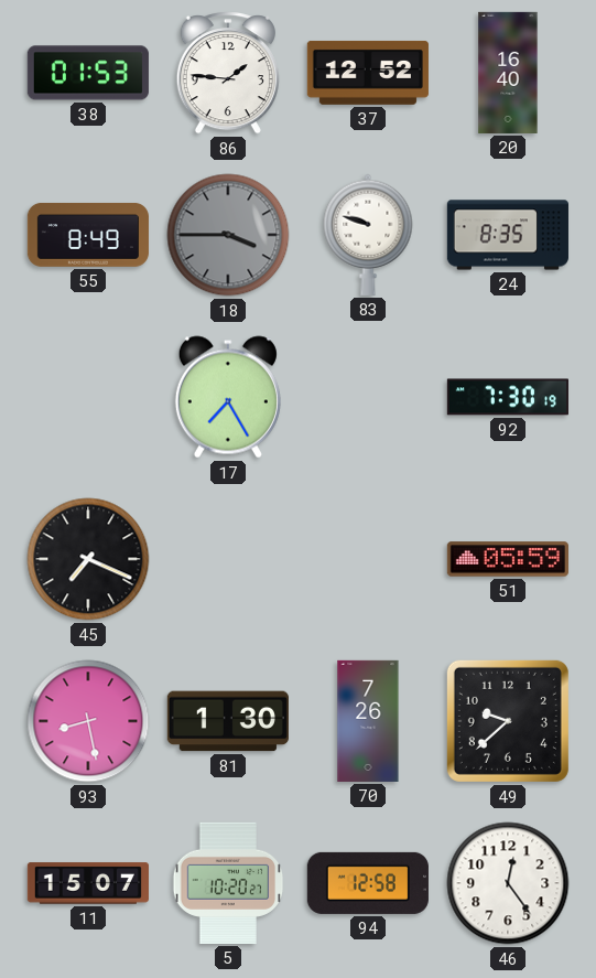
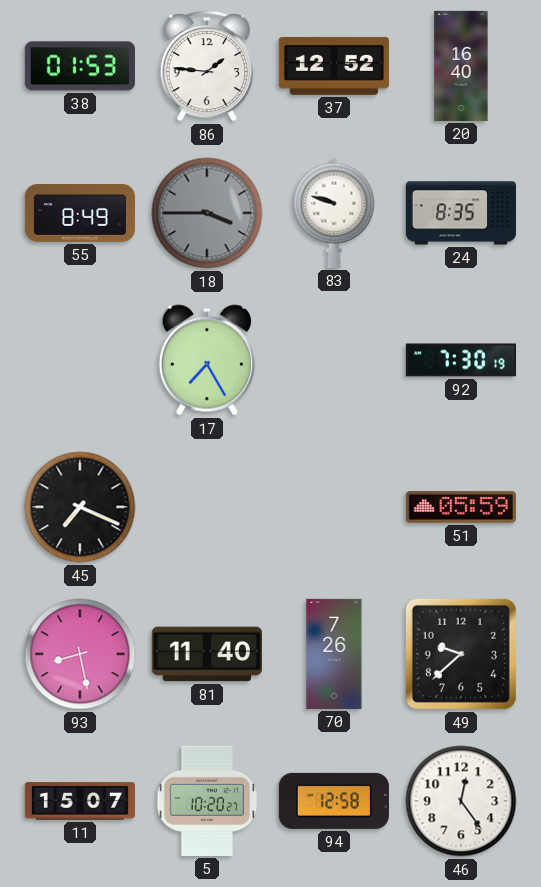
81: 1:30 -> 11:40 (207, 654)
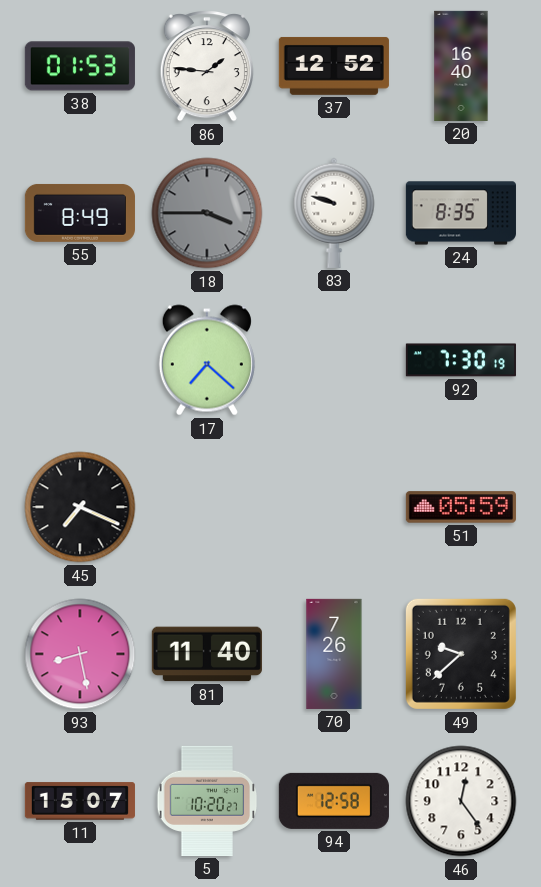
17: 7:25 -> 7:22 (207, 360)
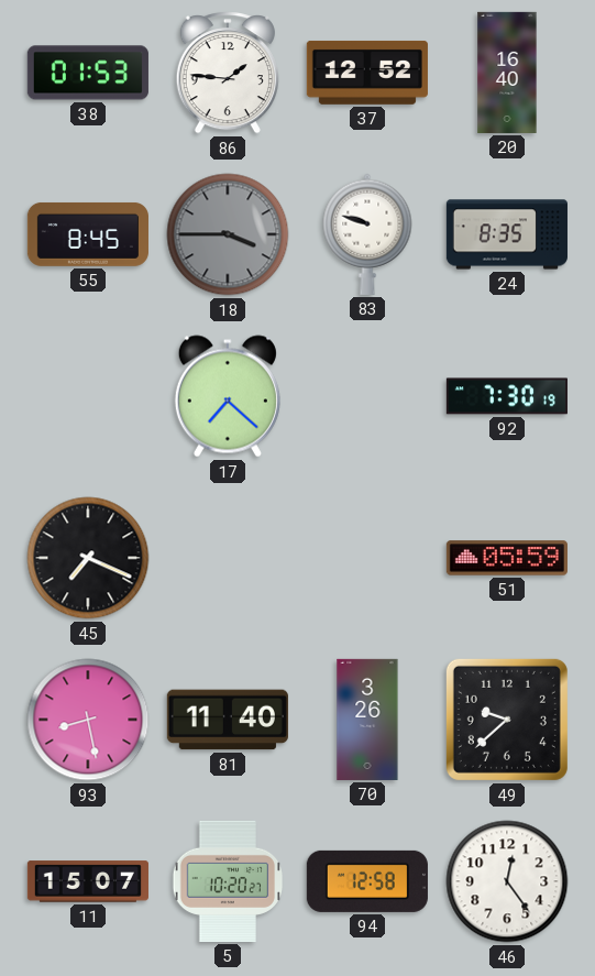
55: 8:49 -> 8:45 (88, 234)
70: 7:26 -> 3:26 (367, 720)
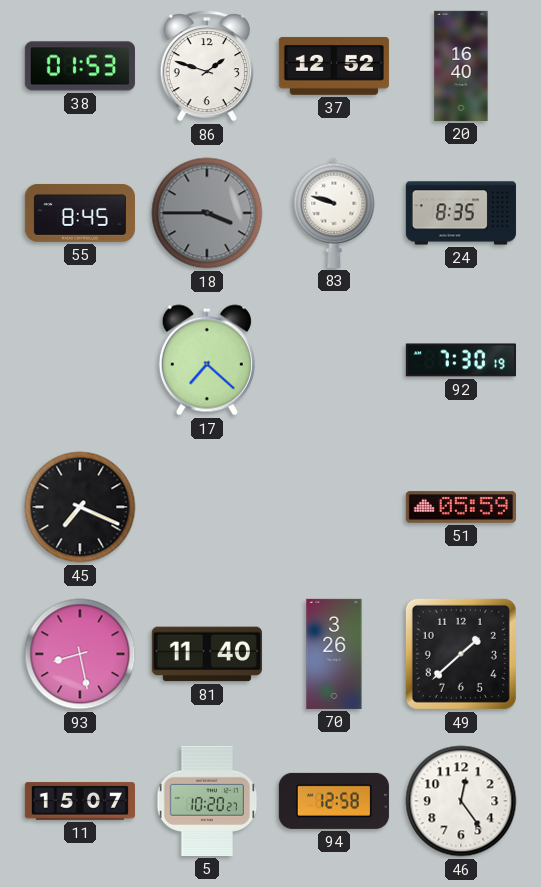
86: 1:46 -> 1:48 (207, 66)
49: 9:38 -> 1:38 (461, 654)
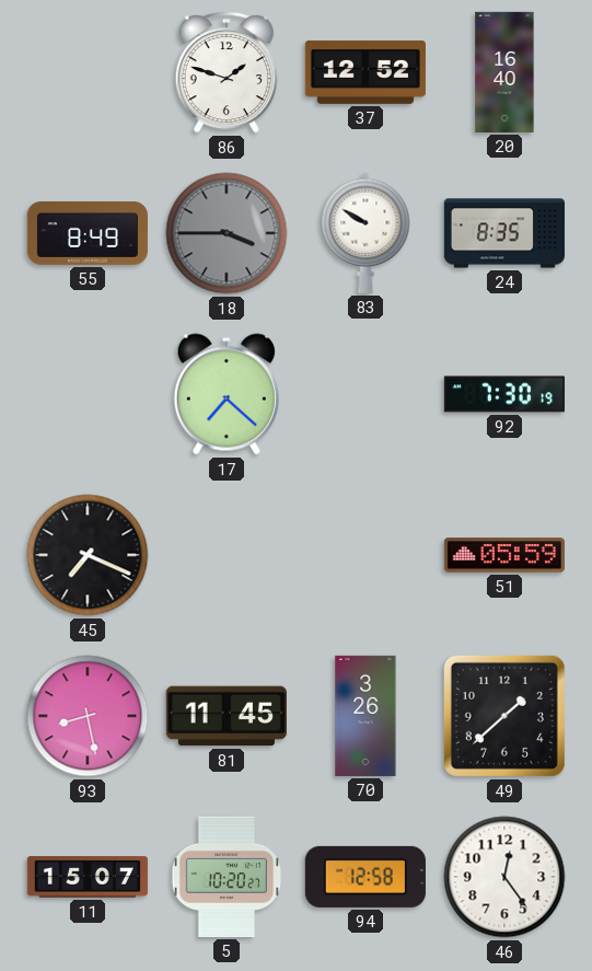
38: 01:53 -> none (80, 66)
55: 8:45 -> 8:49 (88, 233)
83: 9:48 -> 9:50 (365, 233)
81: 11:40 -> 11:45 (227, 716)
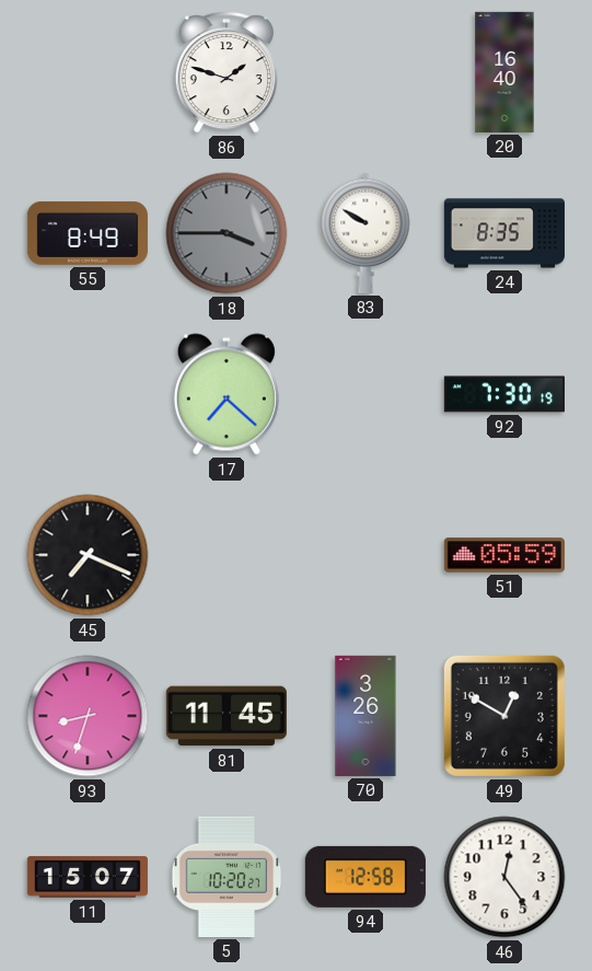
37: 12:52 -> none (365, 72)
93: 8:28 -> 8:33 (88, 716)
49: 1:38 -> 12:50 (504, 716)
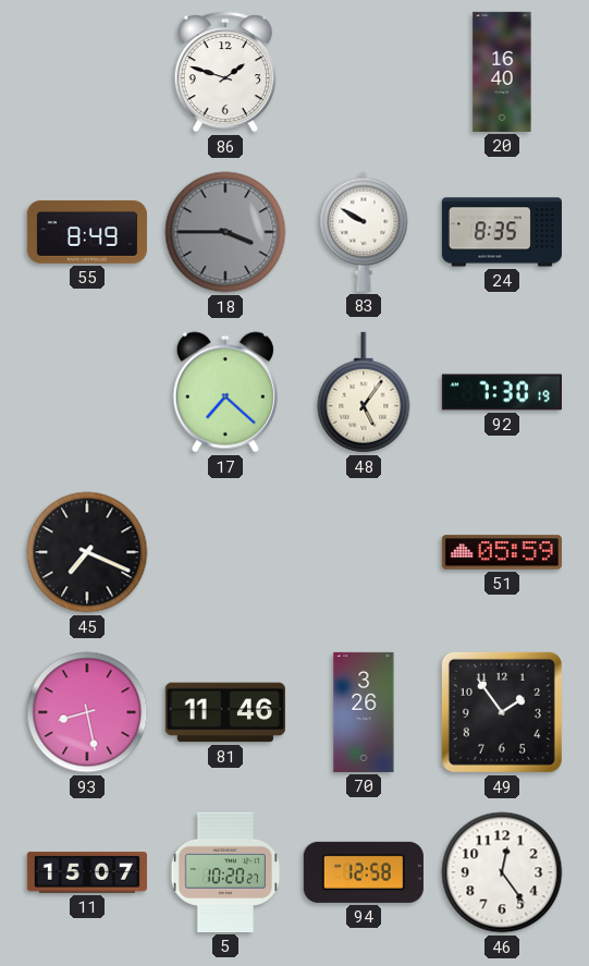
48: none -> 5:06 (364, 392)
93: 8:33 -> 8:28 (87, 712)
81: 11:45 -> 11:46 (225, 712)
49: 12:50 -> 1:54 (502, 712)
